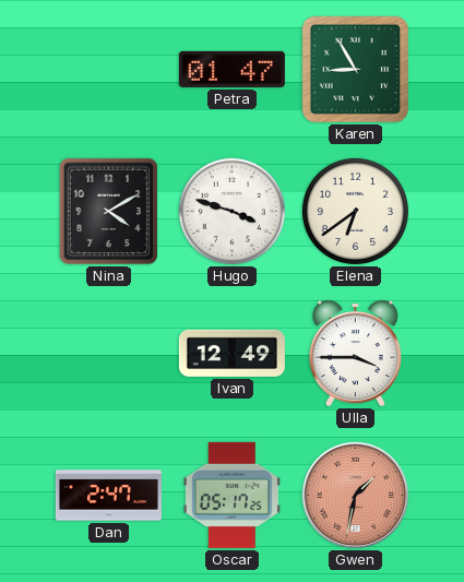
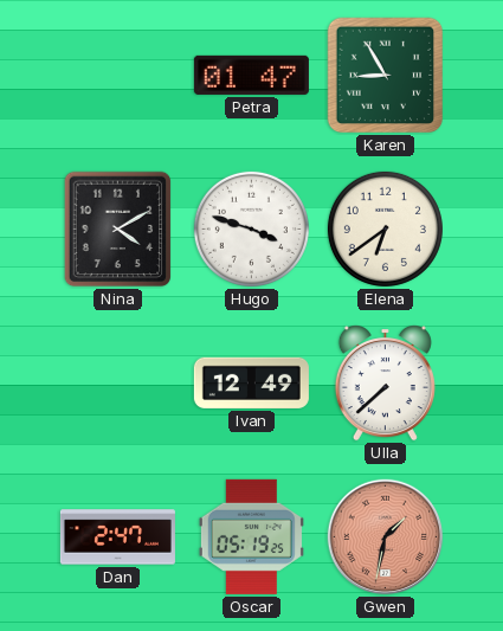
Ulla: 3:45 -> 7:38 (385, 384)
Oscar: 05:17 -> 05:19 (251, 536)
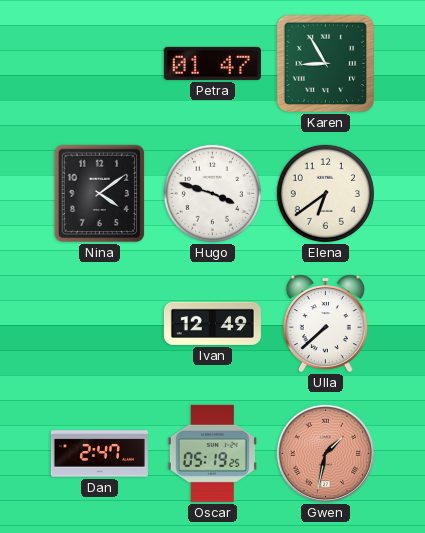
Nina: 4:10 -> 4:09 (100, 194)
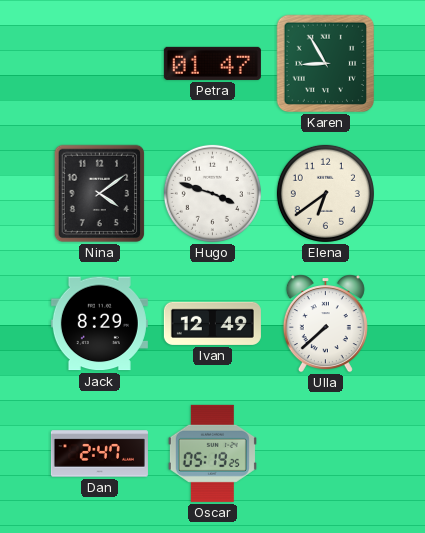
Jack: none -> 8:29 (99, 324)
Gwen: 1:32 -> none (326, 454)
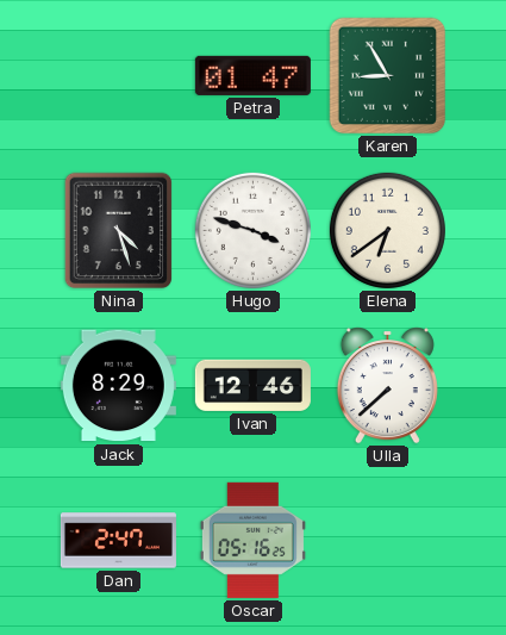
Nina: 4:09 -> 4:27 (119, 231)
Ivan: 12:49 -> 12:46 (252, 385)
Oscar: 05:19 -> 05:16 (252, 540)
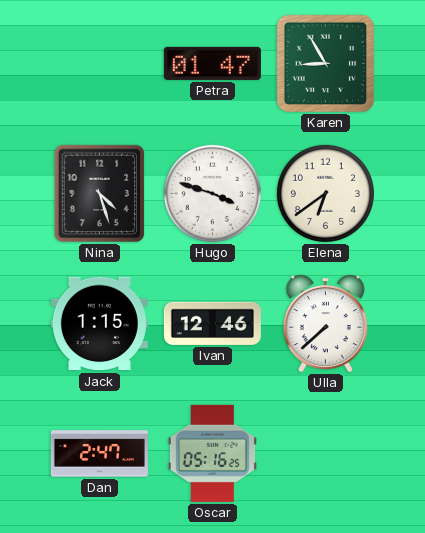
Jack: 8:29 -> 1:15 (99, 324)
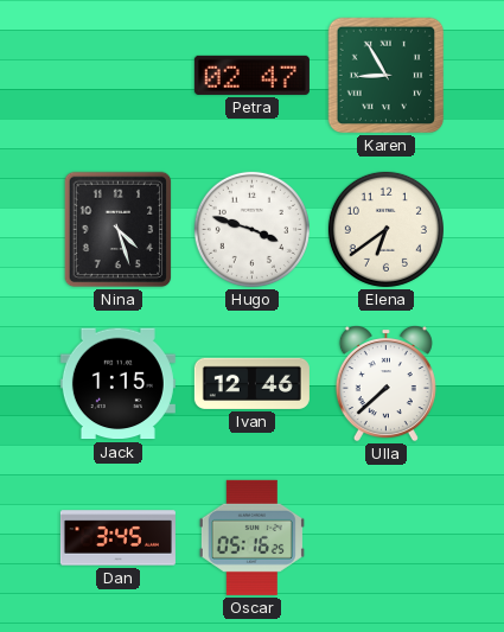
Petra: 01:47 -> 02:47 (251, 75)
Dan: 2:47 -> 3:45 (117, 538)
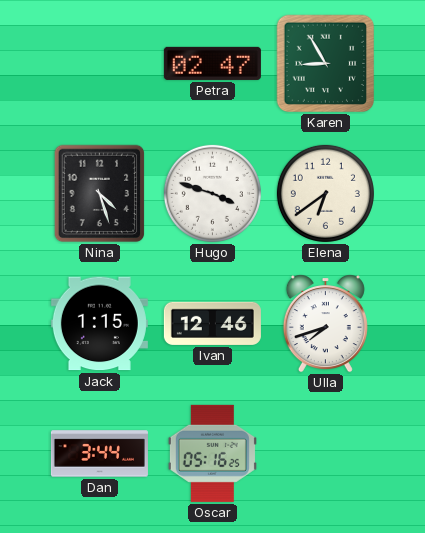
Ulla: 7:38 -> 7:42 (325, 324)
Dan: 3:45 -> 3:44 (99, 454)
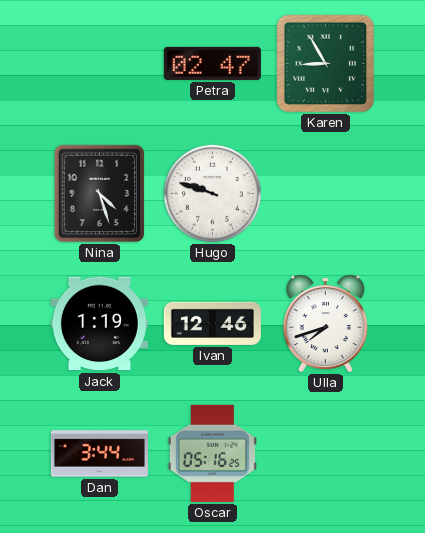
Hugo: 3:48 -> 9:48 (212, 193)
Elena: 6:39 -> none (325, 193)
Jack: 1:15 -> 1:19 (99, 324)
